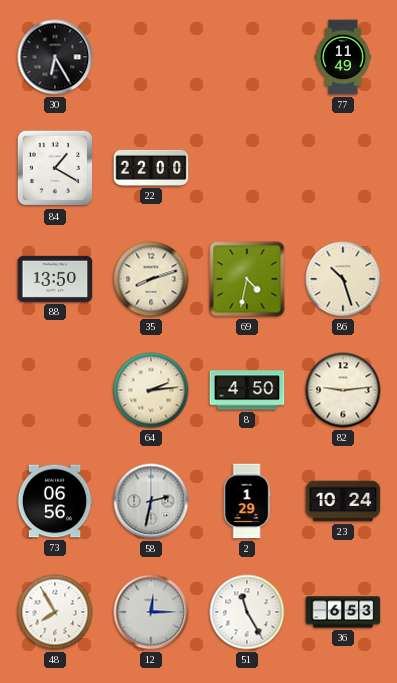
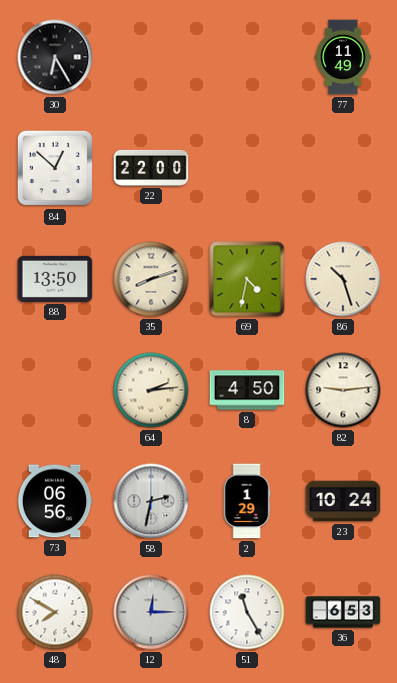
84: 1:20 -> 12:52 (55, 168)
48: 7:55 -> 7:50 (55, 612)
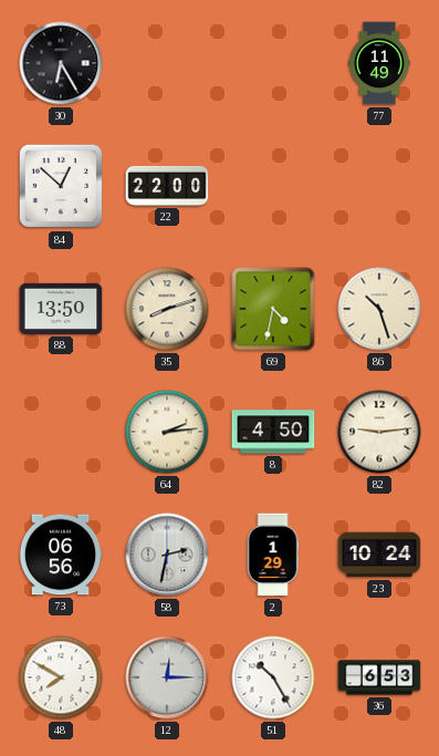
51: 11:25 -> 10:25 (273, 677)
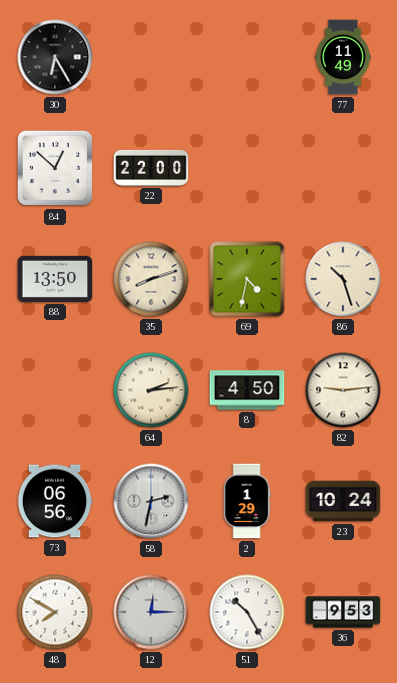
36: 6:53 -> 9:53 (343, 612)
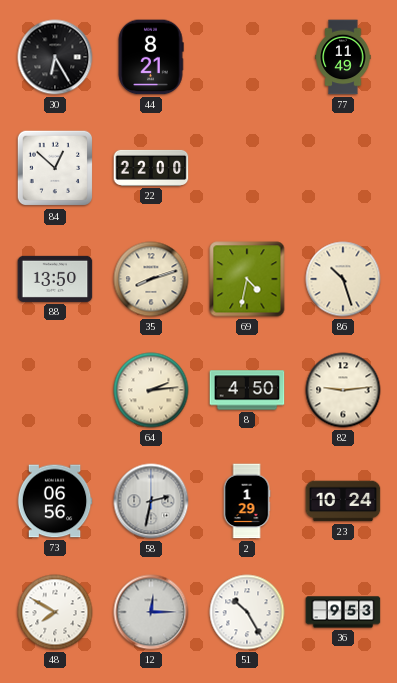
44: none -> 8:21 (151, 57)
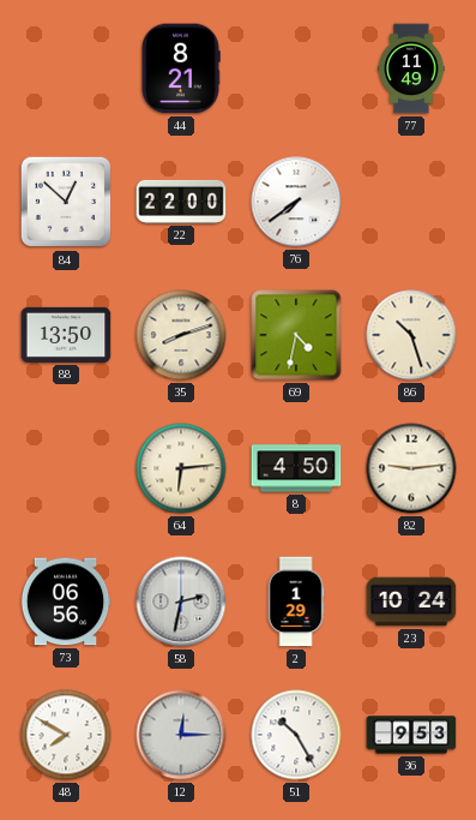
30: 6:25 -> none (55, 57)
76: none -> 7:39 (296, 202)
64: 2:14 -> 6:14 (181, 468)
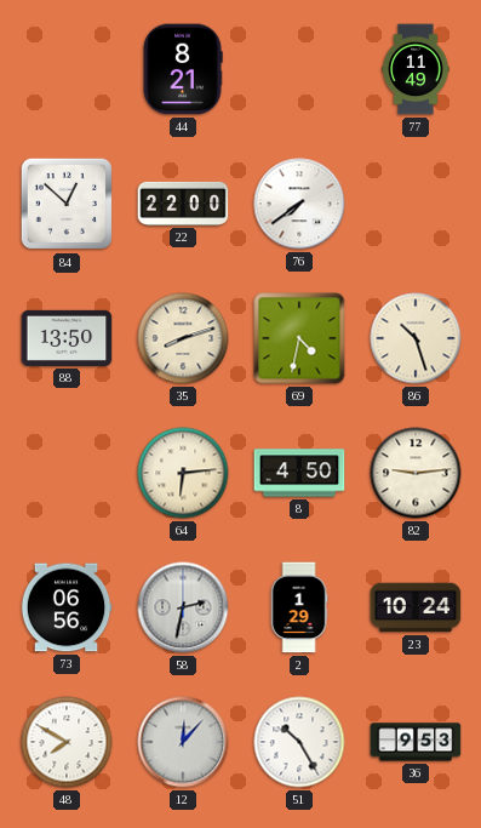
12: 12:15 -> 12:07 (183, 742)
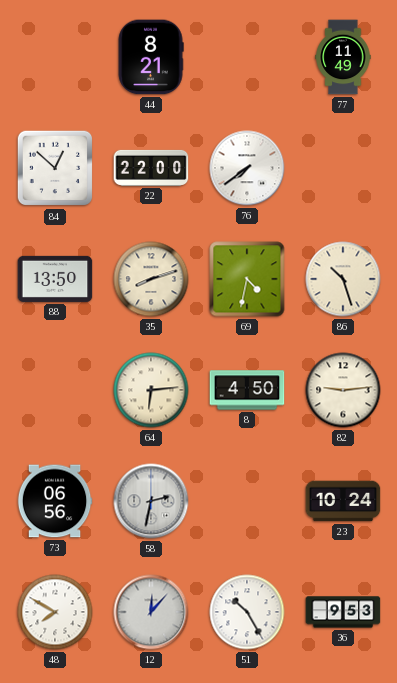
2: 1:29 -> none (299, 607)
